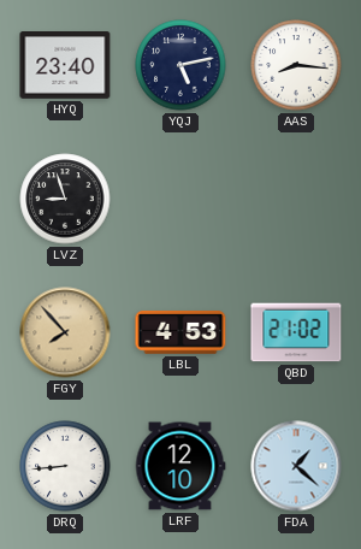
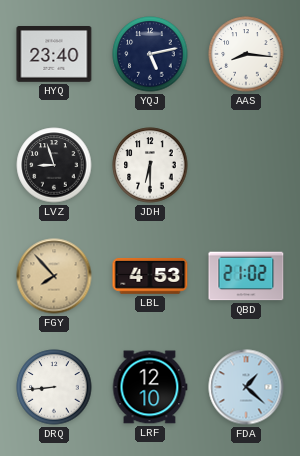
JDH: none -> 6:30 (150, 165)
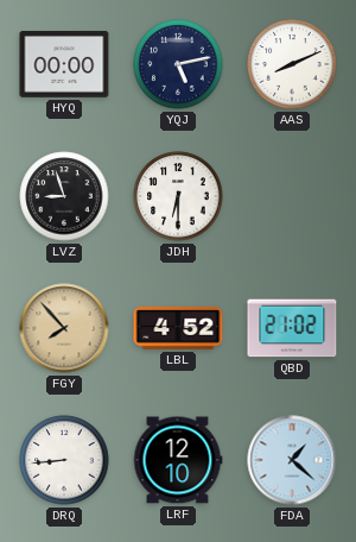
HYQ: 23:40 -> 00:00 (64, 65)
AAS: 8:16 -> 8:11 (292, 64)
LBL: 4:53 -> 4:52 (178, 329)
